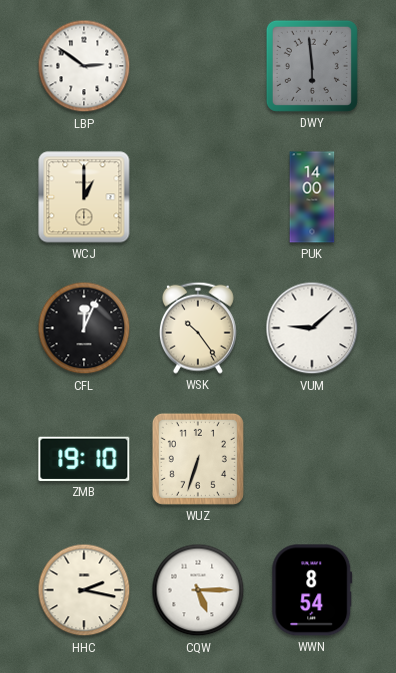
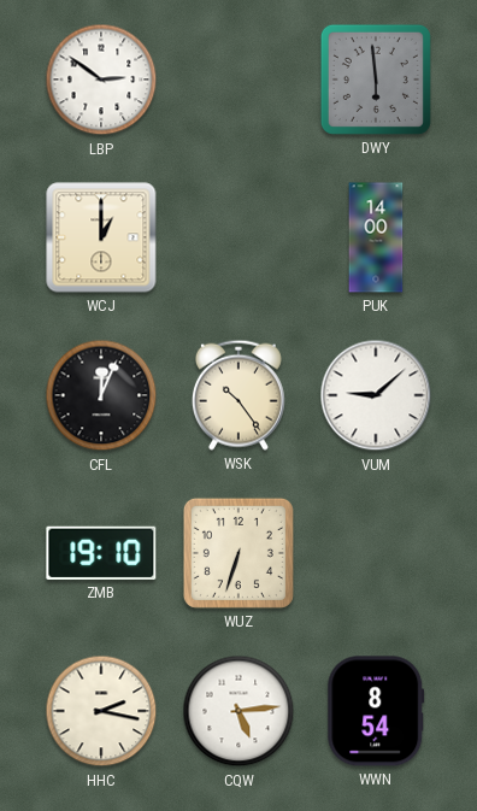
CQW: 5:15 -> 5:14 (238, 711)
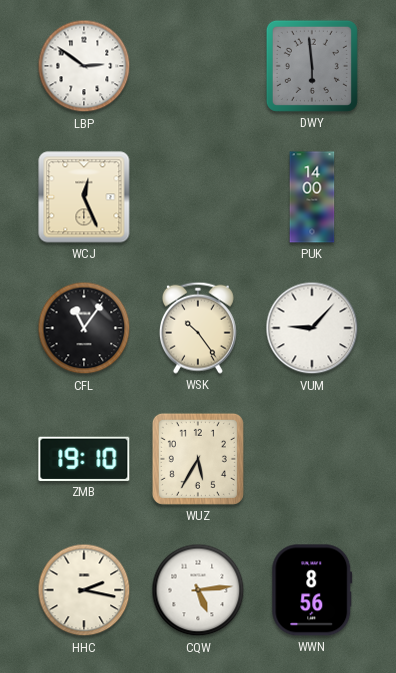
WCJ: 1:00 -> 12:26 (84, 197)
CFL: 12:04 -> 11:06 (84, 328)
VUM: 9:08 -> 9:07 (312, 328)
WUZ: 6:33 -> 5:35 (198, 459)
WWN: 8:54 -> 8:56 (312, 590)
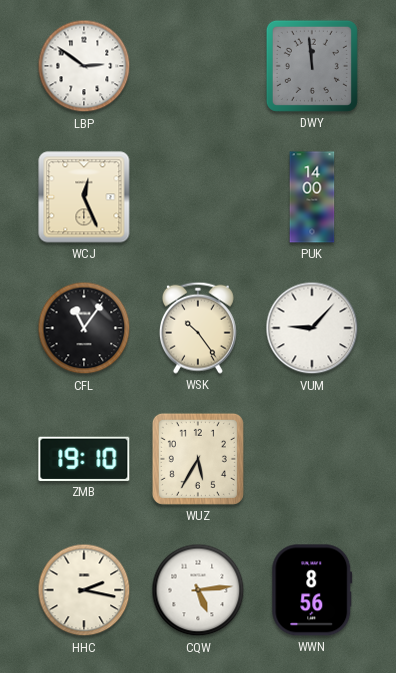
DWY: 5:59 -> 11:59 (312, 66)
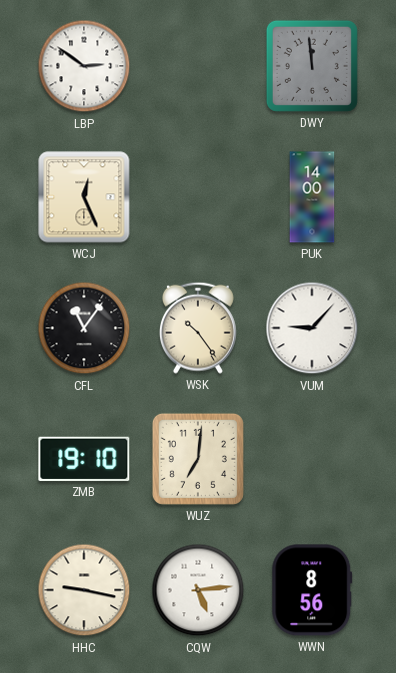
WUZ: 5:35 -> 7:01 (198, 459)
HHC: 2:17 -> 9:17 (84, 590)
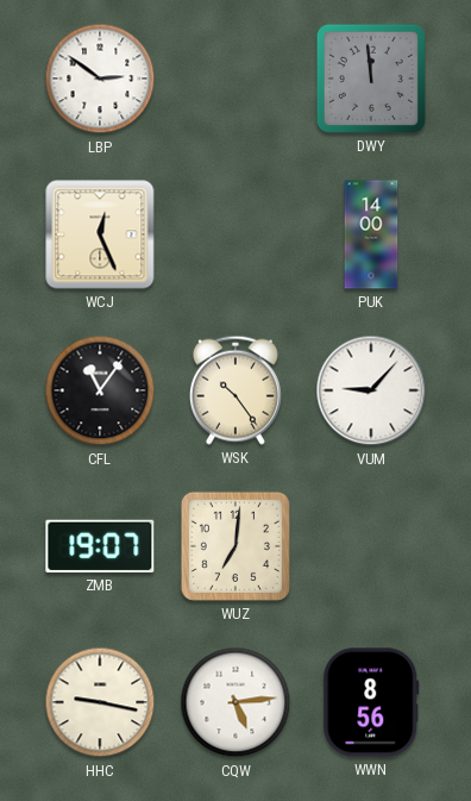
ZMB: 19:10 -> 19:07 (100, 546)
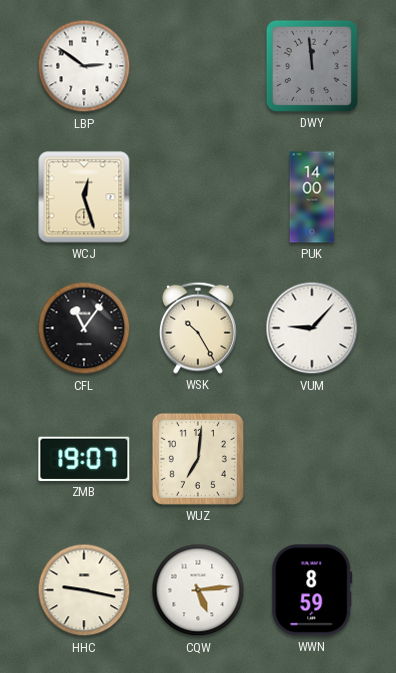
WCJ: 12:26 -> 12:27 (84, 197)
WSK: 10:24 -> 10:25 (198, 328)
WWN: 8:56 -> 8:59 (312, 590)
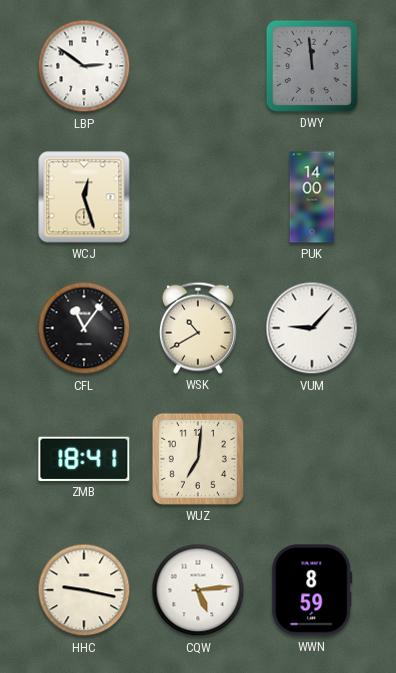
WSK: 10:25 -> 10:40 (198, 328)
ZMB: 19:07 -> 18:41 (84, 459)
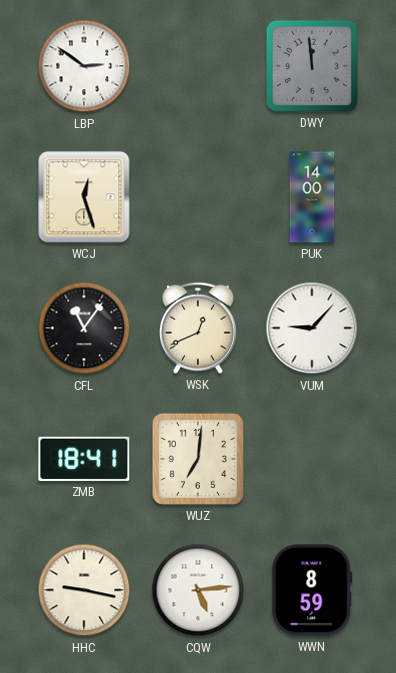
WSK: 10:40 -> 12:41 (198, 328)
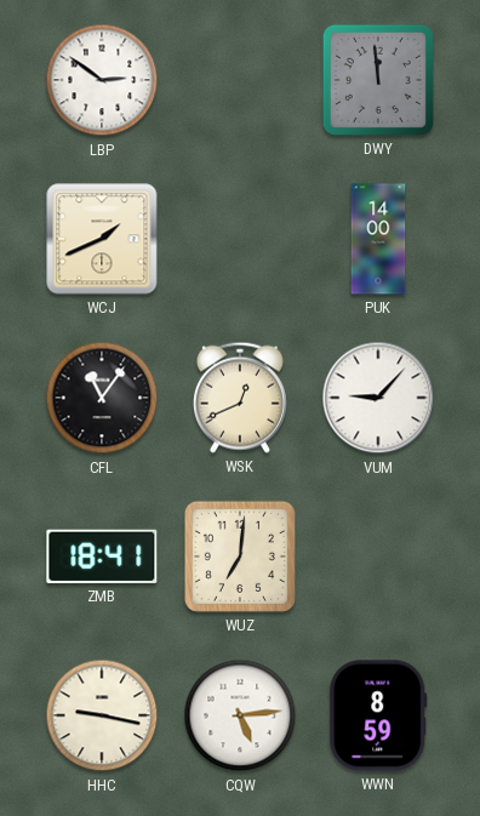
WCJ: 12:27 -> 1:41 (102, 239)
